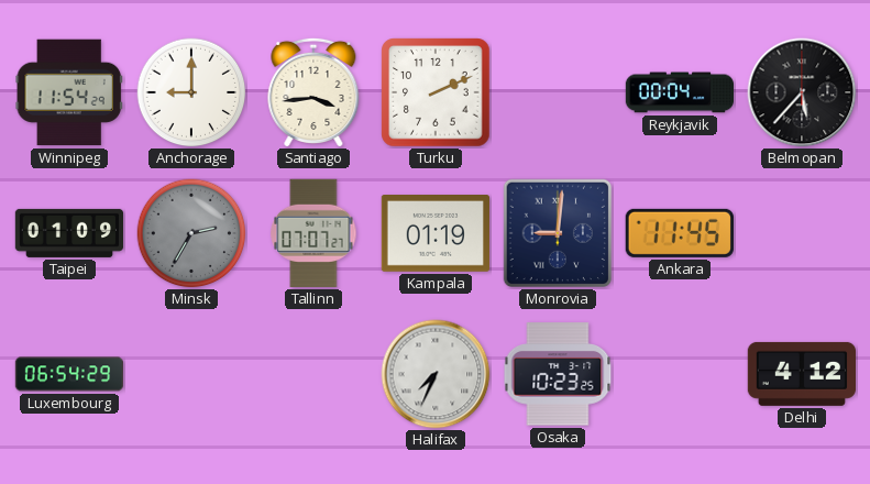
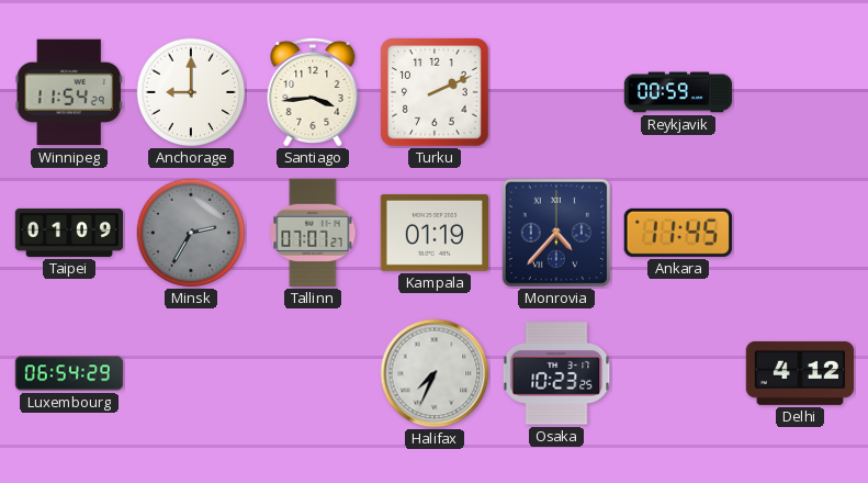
Reykjavik: 00:04 -> 00:59 (677, 92)
Belmopan: 5:37 -> none (802, 92)
Monrovia: 9:01 -> 4:37 (556, 233)
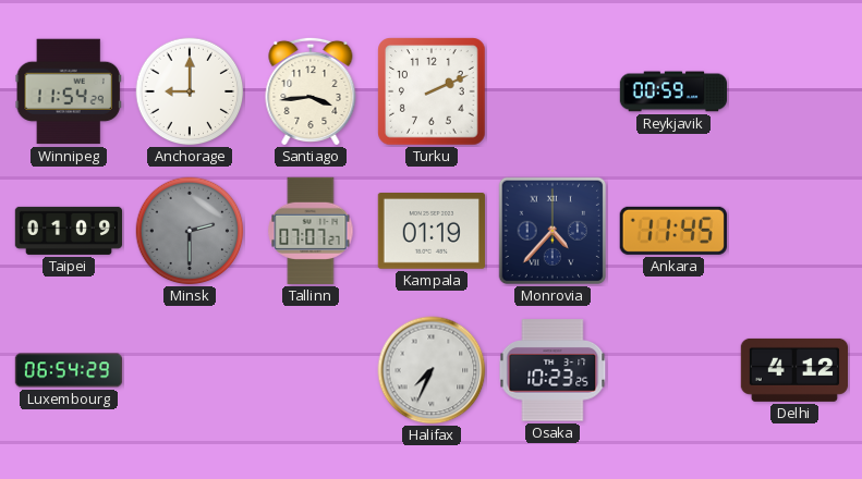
Minsk: 2:35 -> 2:30 (190, 231)
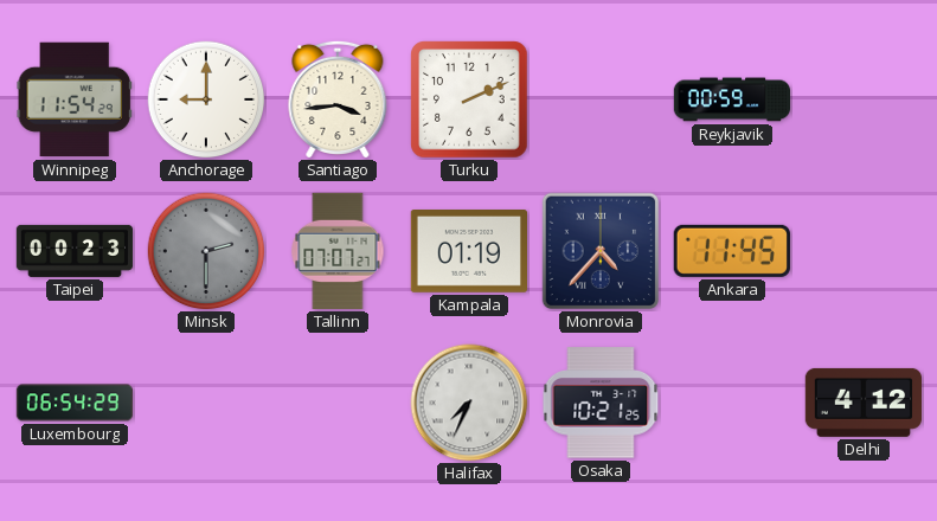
Taipei: 01:09 -> 00:23 (75, 251)
Osaka: 10:23 -> 10:21 (601, 403)
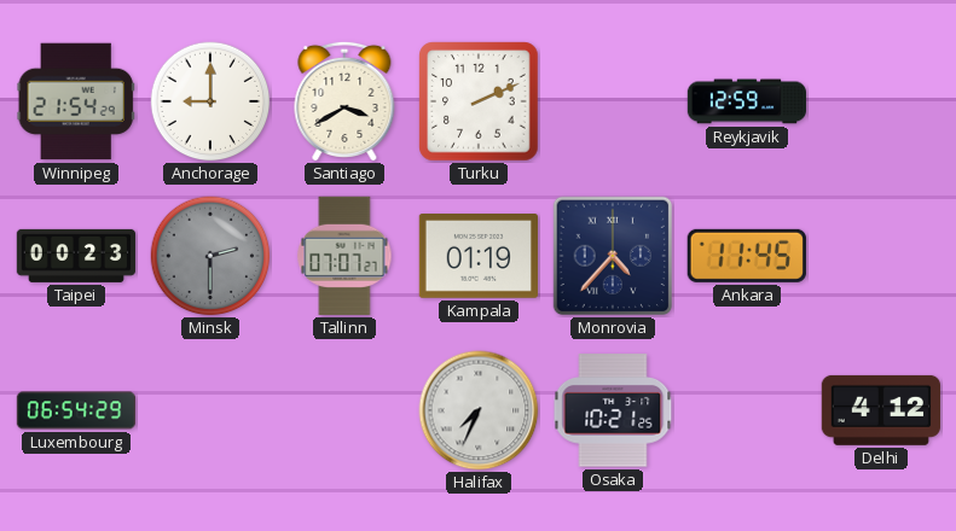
Winnipeg: 11:54 -> 21:54 (76, 101)
Santiago: 3:44 -> 3:40 (344, 101)
Reykjavik: 00:59 -> 12:59 (746, 101)
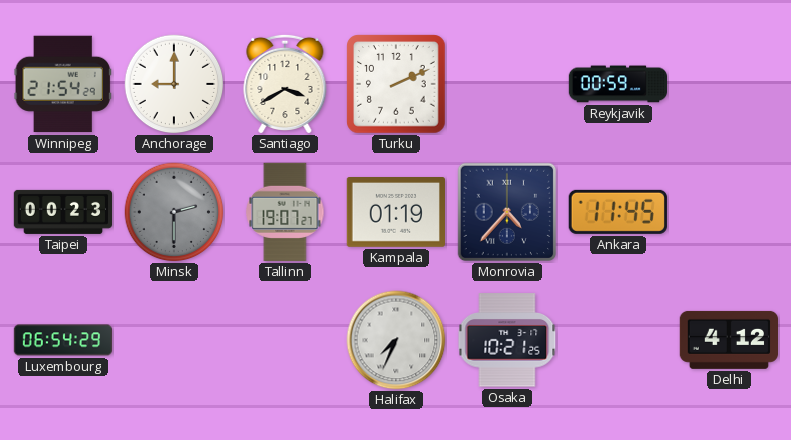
Reykjavik: 12:59 -> 00:59 (617, 84)
Tallinn: 07:07 -> 19:07 (285, 212)
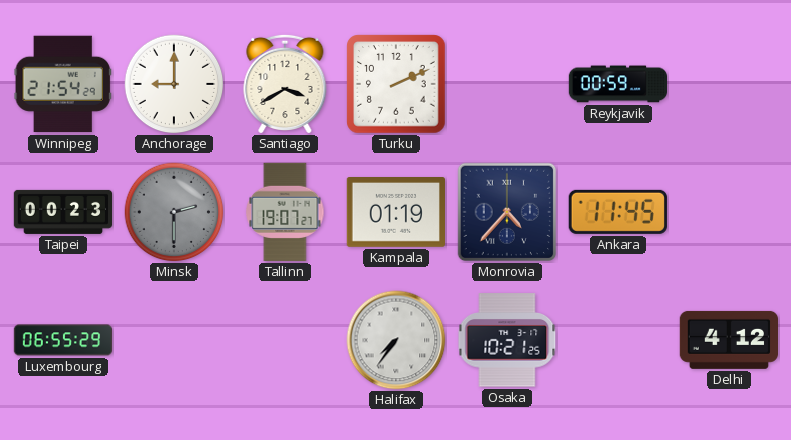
Luxembourg: 06:54 -> 06:55 (63, 340)
Halifax: 7:34 -> 7:36 (396, 340)
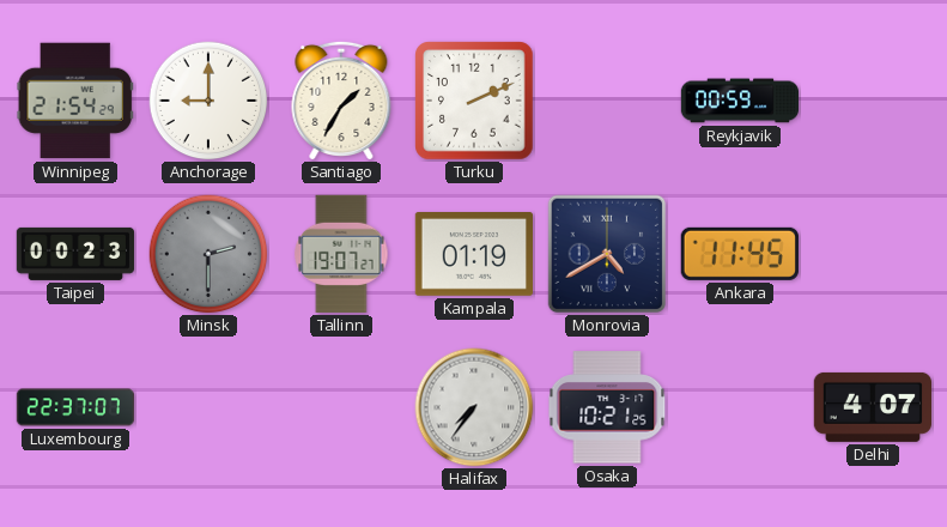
Santiago: 3:40 -> 1:35 (341, 101)
Monrovia: 4:37 -> 4:40 (607, 254)
Luxembourg: 06:55 -> 22:37 (75, 407)
Delhi: 4:12 -> 4:07 (872, 407)
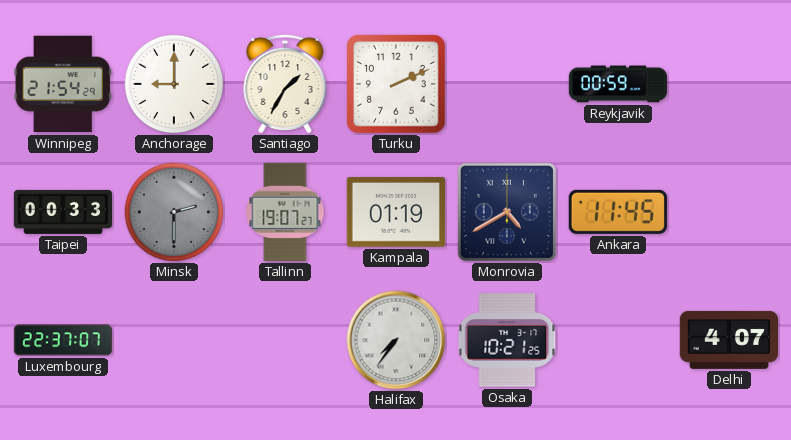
Taipei: 00:23 -> 00:33 (63, 212)
